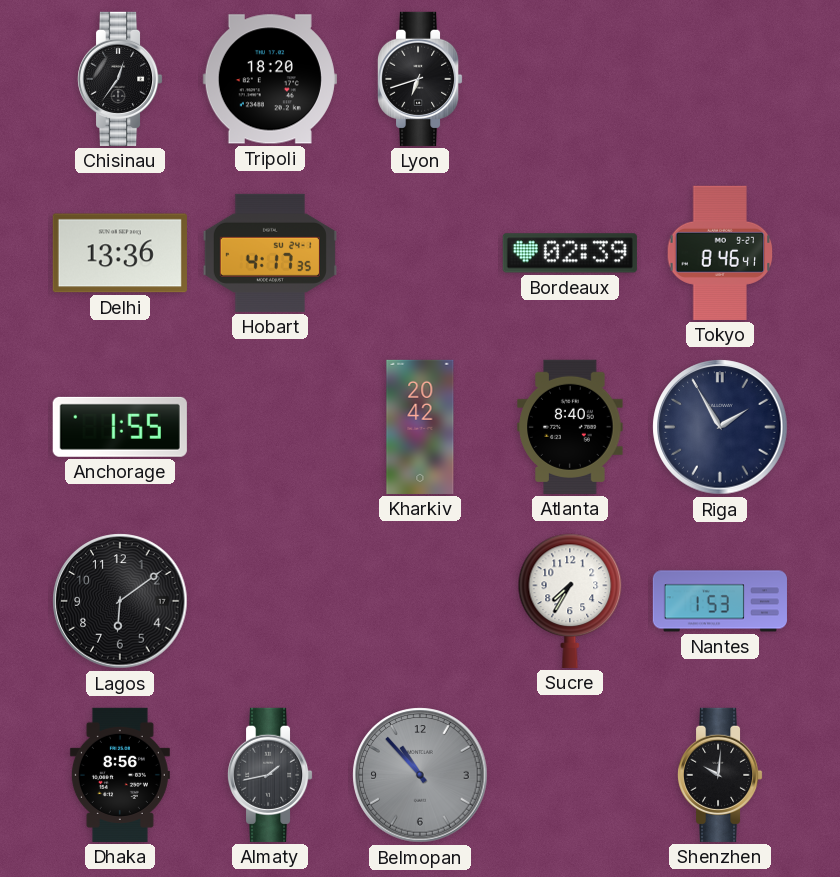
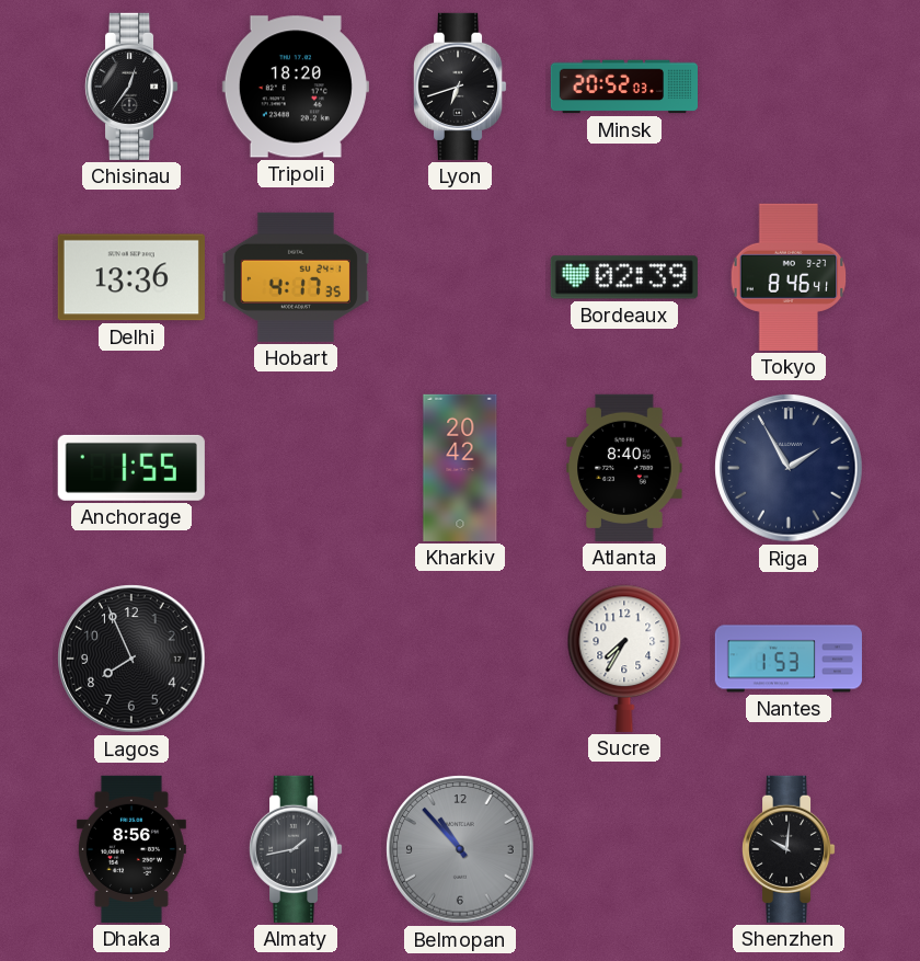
Minsk: none -> 20:52 (623, 87)
Lagos: 6:09 -> 7:56 (131, 659)
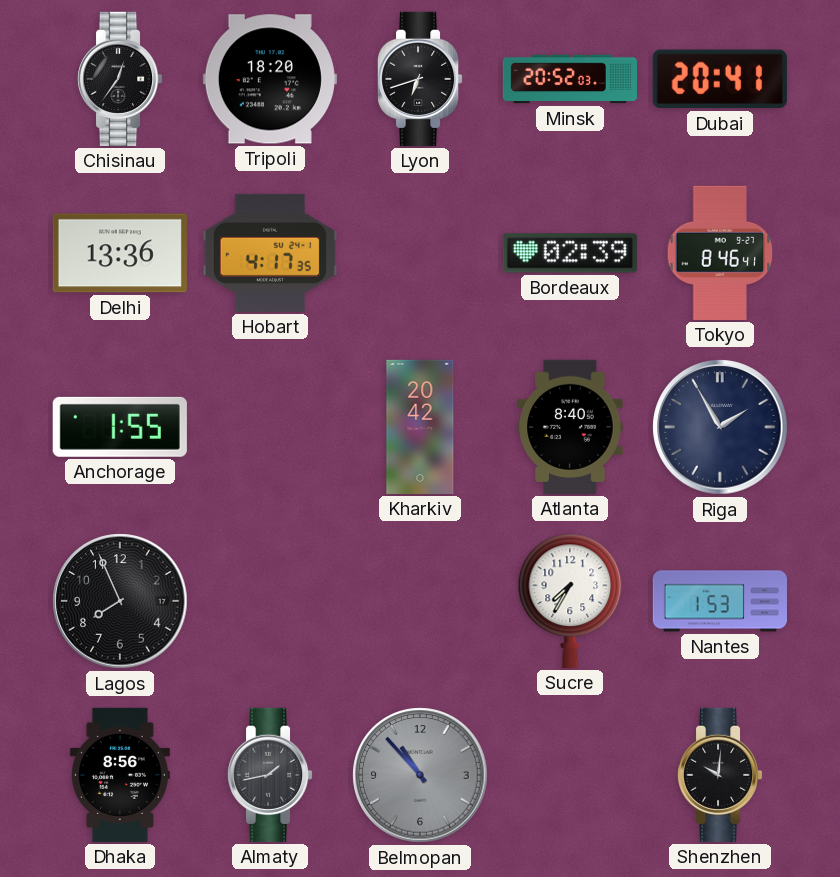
Dubai: none -> 20:41 (720, 79)
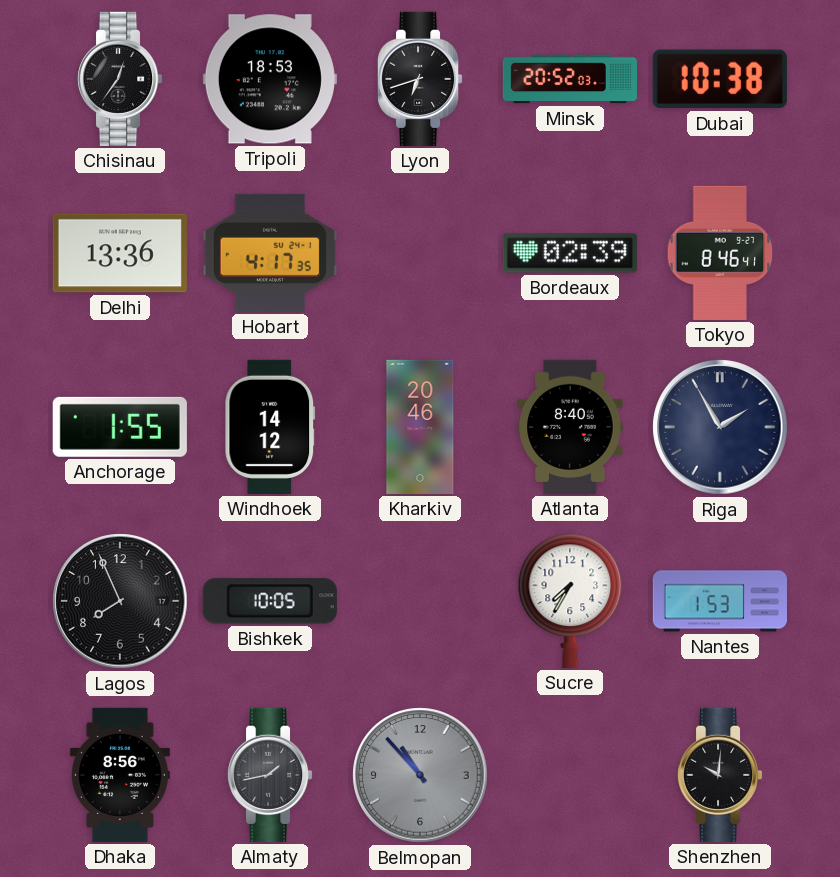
Tripoli: 18:20 -> 18:53 (270, 79)
Dubai: 20:41 -> 10:38 (720, 79)
Windhoek: none -> 14:12 (270, 427)
Kharkiv: 20:42 -> 20:46 (420, 427)
Bishkek: none -> 10:05 (270, 601)
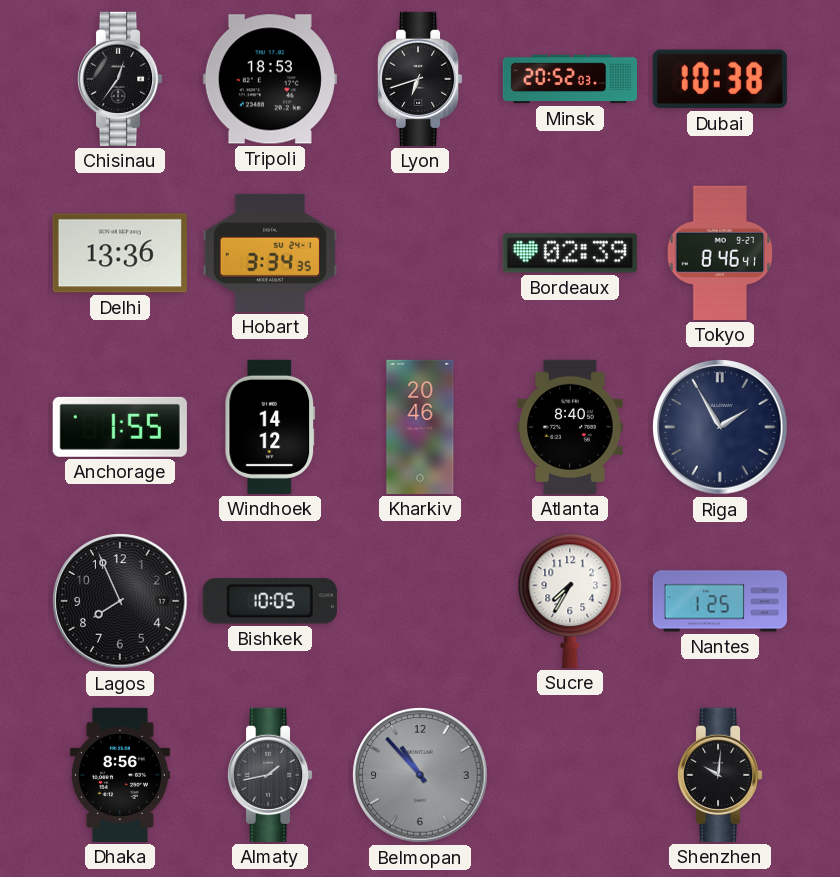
Hobart: 4:17 -> 3:34 (270, 253)
Nantes: 1:53 -> 1:25 (720, 601)
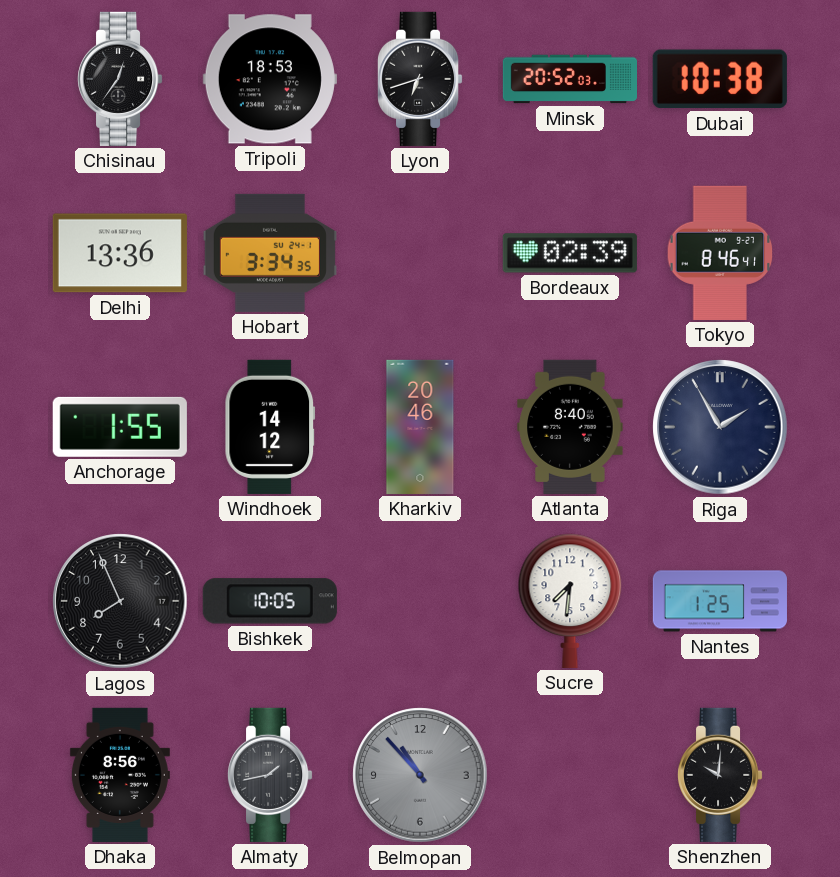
Sucre: 7:35 -> 7:31 (570, 601)
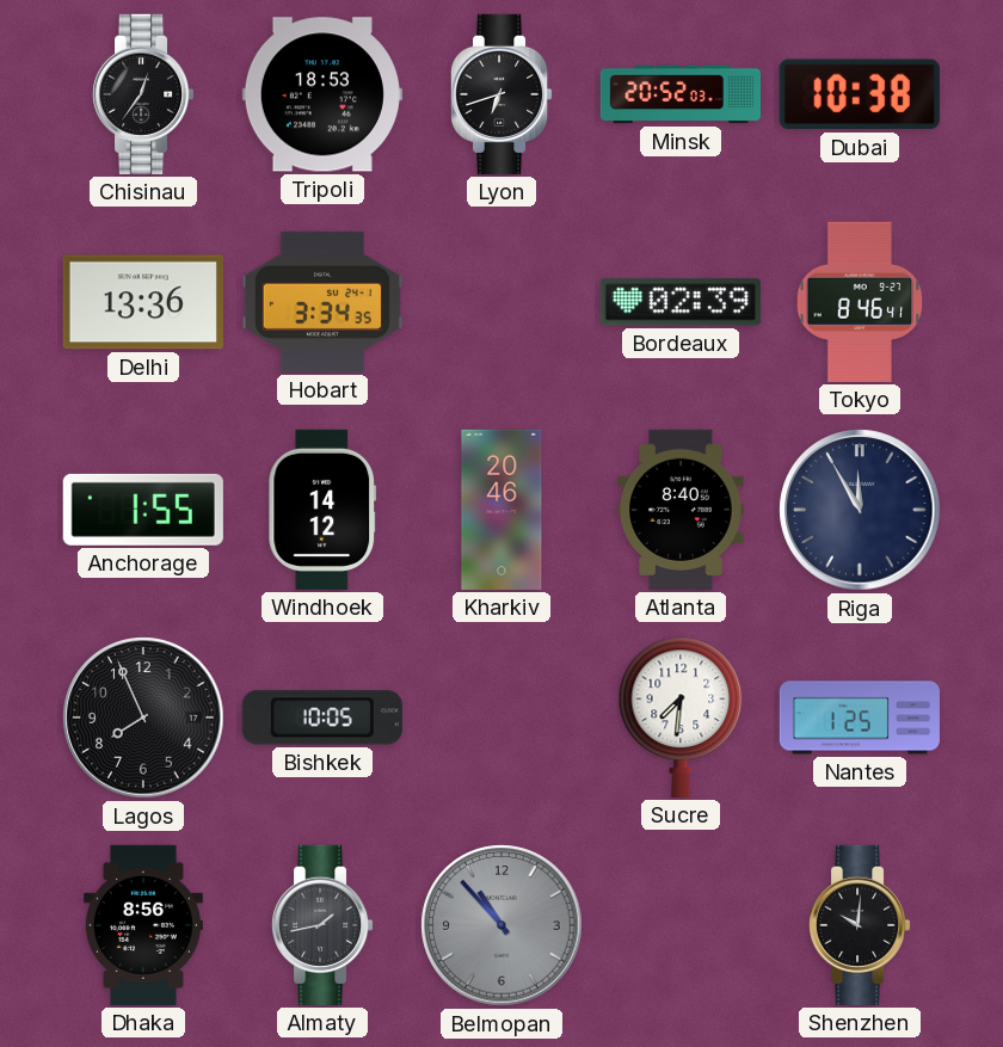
Riga: 1:55 -> 11:55 (860, 510)
